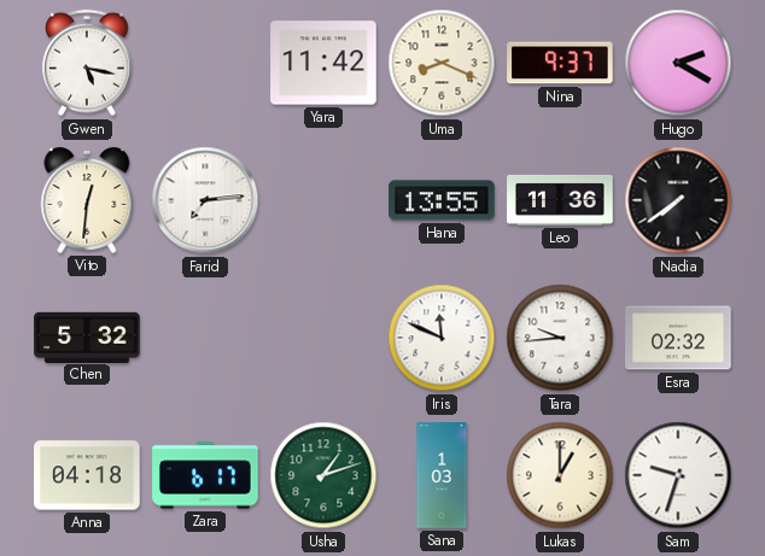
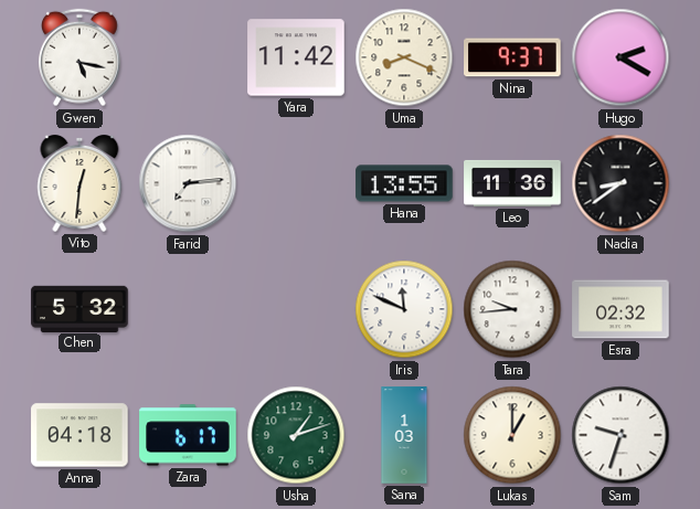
Nadia: 7:39 -> 8:39 (621, 183)
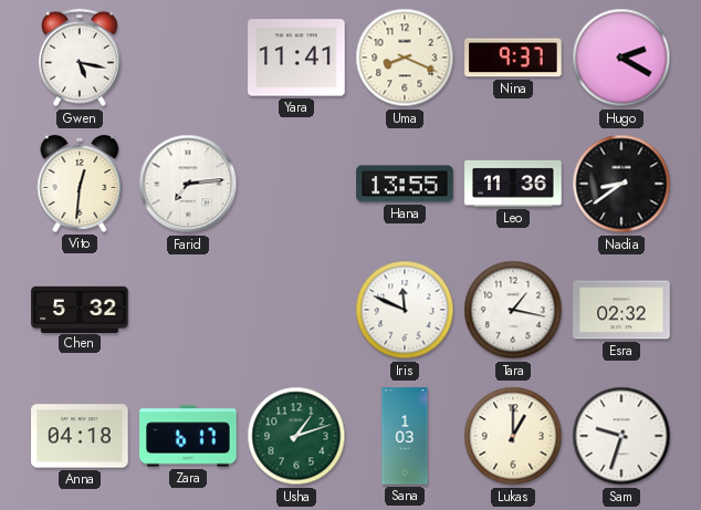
Yara: 11:42 -> 11:41 (296, 58)
Tara: 9:44 -> 1:17 (513, 310)
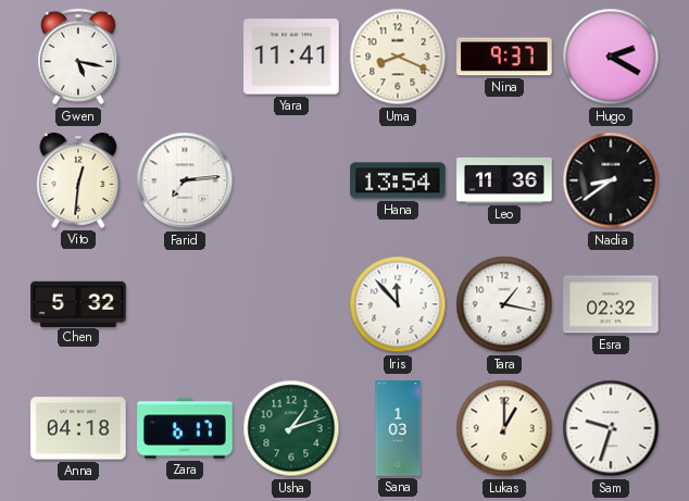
Hana: 13:55 -> 13:54 (398, 180)
Iris: 11:49 -> 11:53 (398, 304)
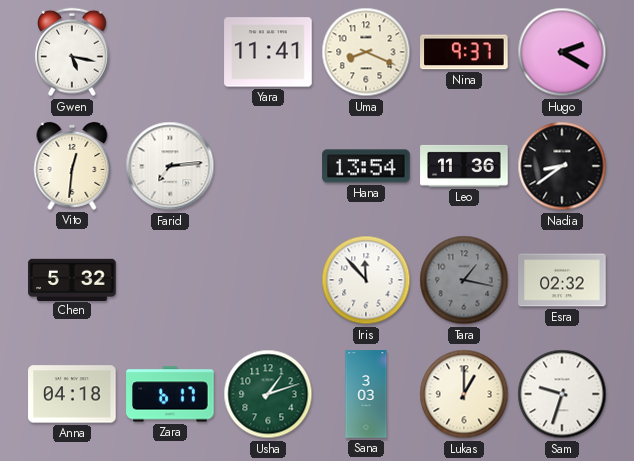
Tara dial: white -> grey (464, 280)
Sana: 1:03 -> 3:03 (366, 394)
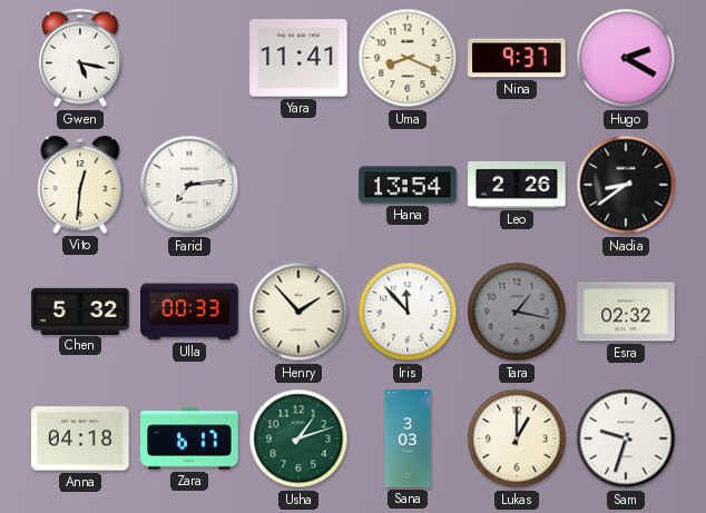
Leo: 11:36 -> 2:26 (517, 185)
Ulla: none -> 00:33 (189, 312)
Henry: none -> 1:53 (298, 312)
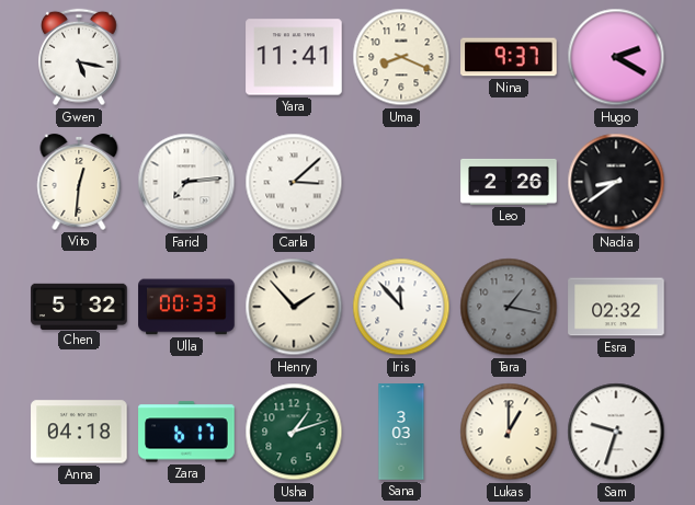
Carla: none -> 3:08 (294, 182)
Hana: 13:54 -> none (408, 185)
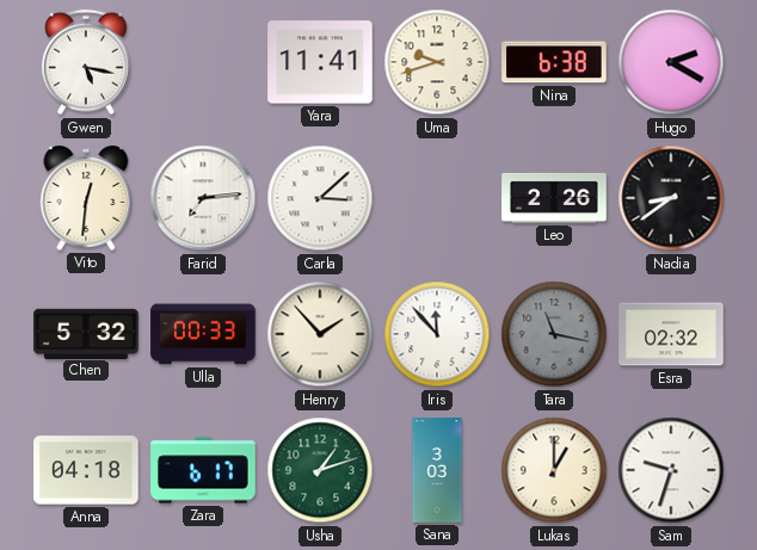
Uma: 8:19 -> 9:42 (437, 62)
Nina: 9:37 -> 6:38 (554, 62)
Tara: 1:17 -> 11:17 (554, 334)
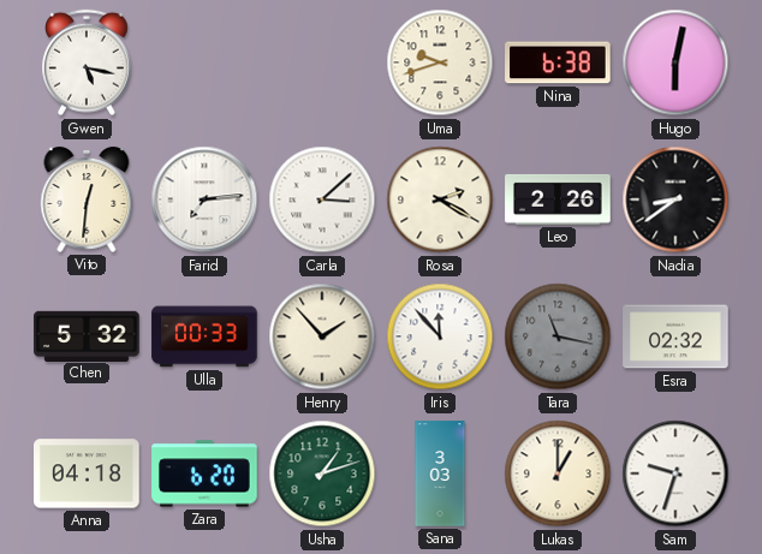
Yara: 11:41 -> none (320, 62)
Hugo: 2:20 -> 6:02 (675, 62)
Rosa: none -> 2:20 (440, 199)
Zara: 6:17 -> 6:20 (204, 473)
